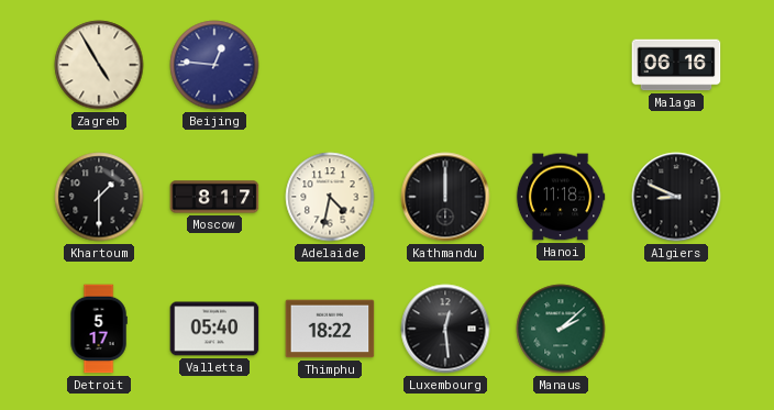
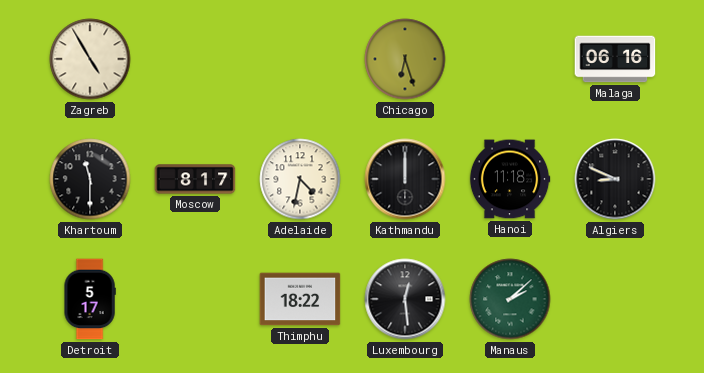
Beijing: 12:46 -> none (214, 65)
Chicago: none -> 6:27 (405, 59)
Khartoum: 1:30 -> 11:30 (90, 179)
Valletta: 05:40 -> none (214, 329)
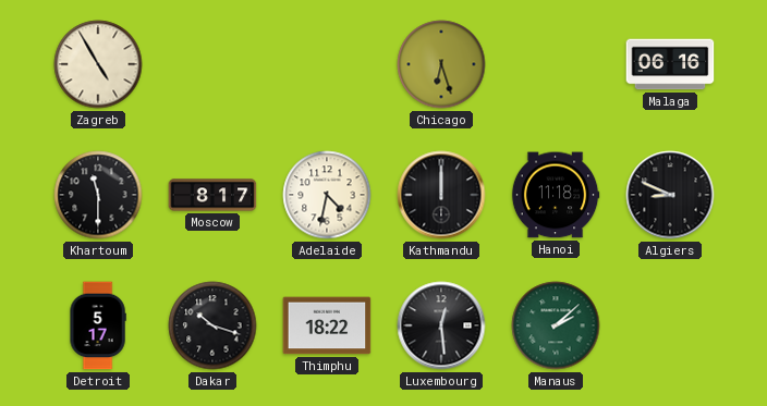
Dakar: none -> 10:18 (212, 325)
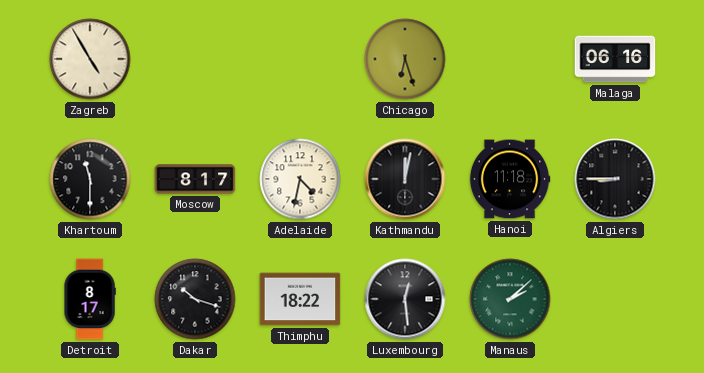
Kathmandu: 12:00 -> 12:02 (405, 179)
Algiers: 8:49 -> 8:45 (615, 179)
Detroit: 5:17 -> 8:17 (90, 299)
